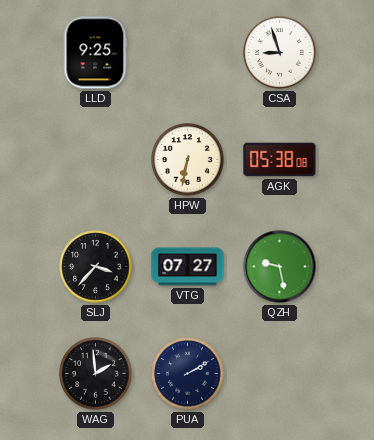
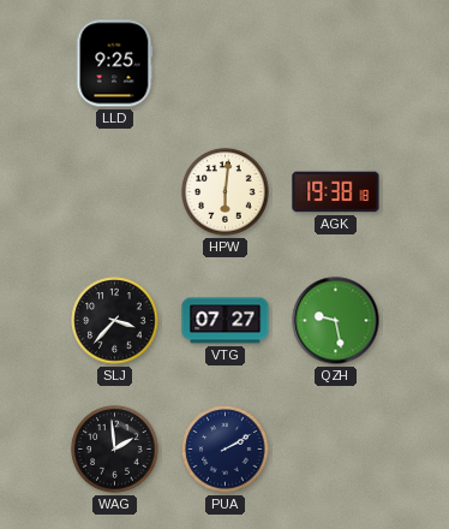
CSA: 8:57 -> none (280, 53)
HPW: 6:32 -> 6:01 (226, 192)
AGK: 05:38 -> 19:38 (336, 192)
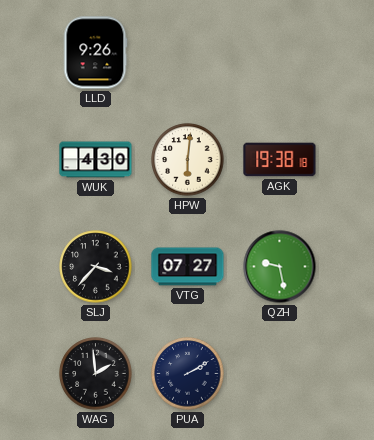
LLD: 9:25 -> 9:26 (95, 53)
WUK: none -> 4:30 (96, 160)
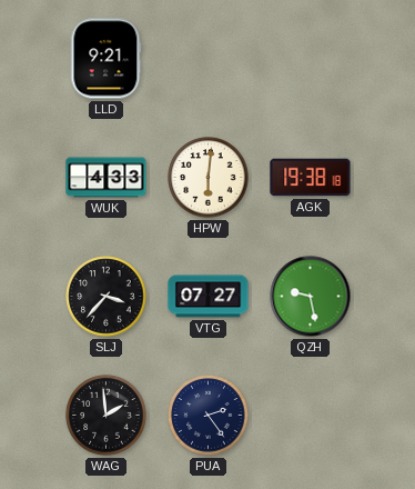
LLD: 9:26 -> 9:21 (105, 59)
WUK: 4:30 -> 4:33 (107, 178)
PUA: 2:10 -> 2:24 (209, 416)
